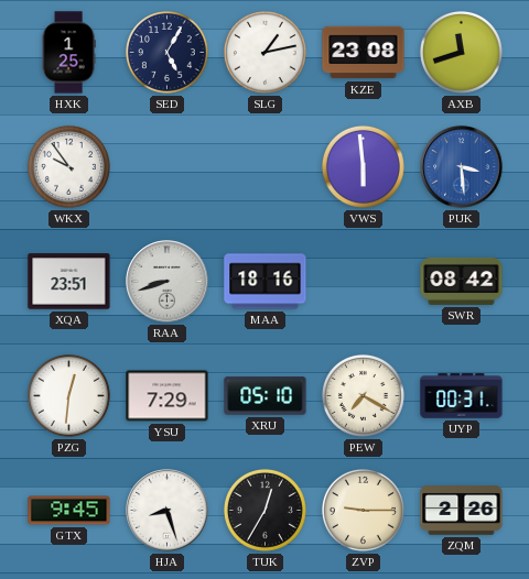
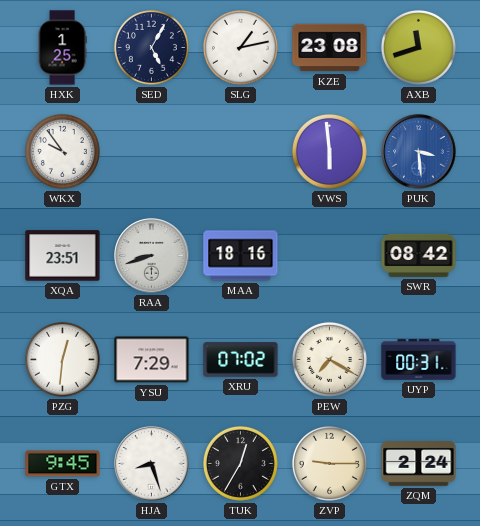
XRU: 05:10 -> 07:02 (241, 360)
ZQM: 2:26 -> 2:24 (419, 464)
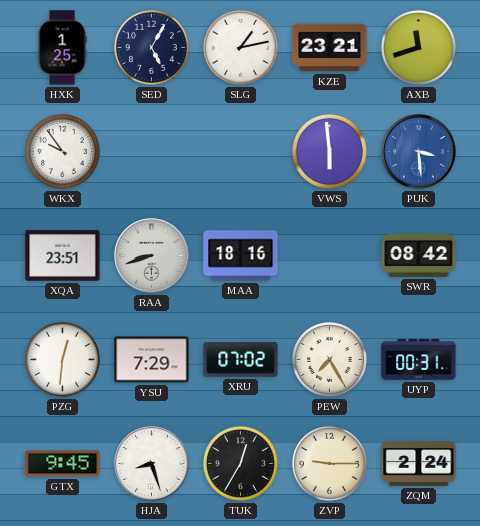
KZE: 23:08 -> 23:21 (330, 48)
PEW: 7:20 -> 7:25 (329, 359)
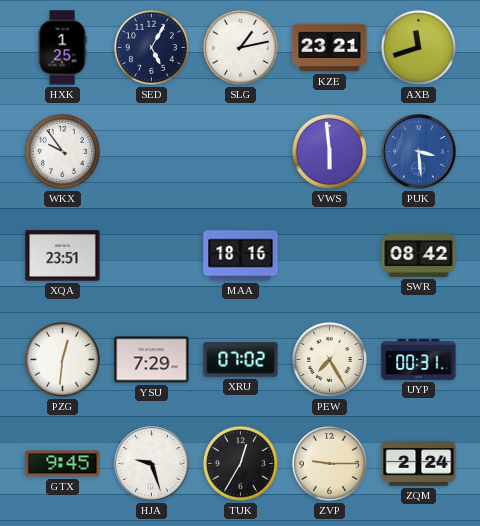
RAA: 8:42 -> none (152, 256)
HJA: 8:27 -> 9:27 (152, 464)
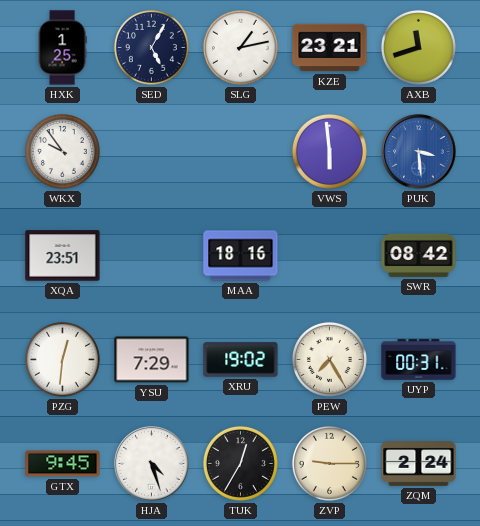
XRU: 07:02 -> 19:02 (241, 360)
HJA: 9:27 -> 4:27 (152, 464)
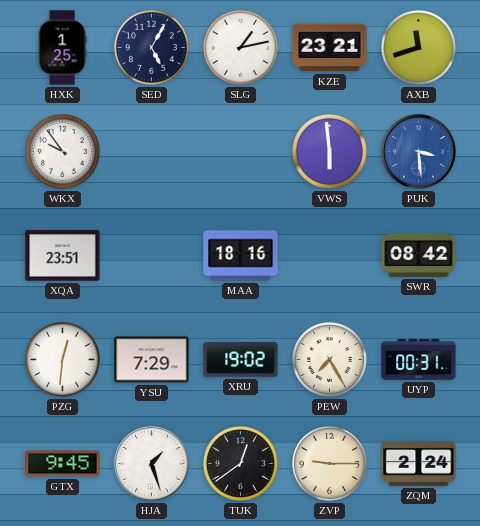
HJA: 4:27 -> 1:27 (152, 464)
TUK: 12:35 -> 12:39 (240, 463)
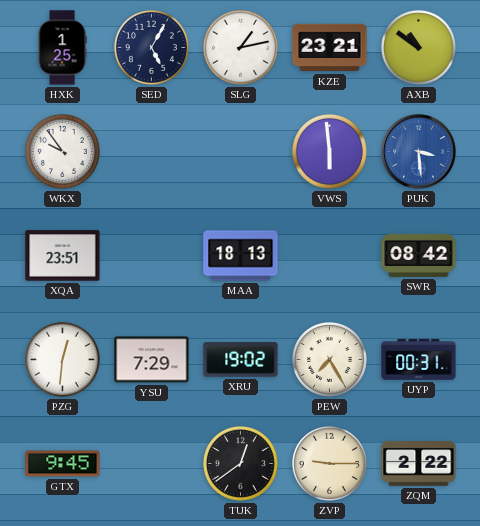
AXB: 11:42 -> 10:51 (418, 47)
MAA: 18:16 -> 18:13 (241, 256)
HJA: 1:27 -> none (152, 464)
ZQM: 2:24 -> 2:22 (419, 464)
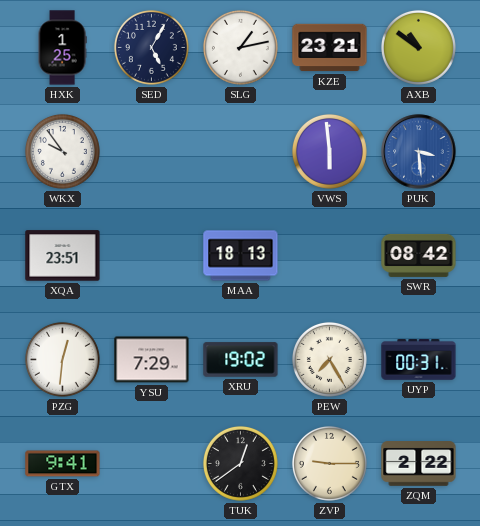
GTX: 9:45 -> 9:41 (63, 464)
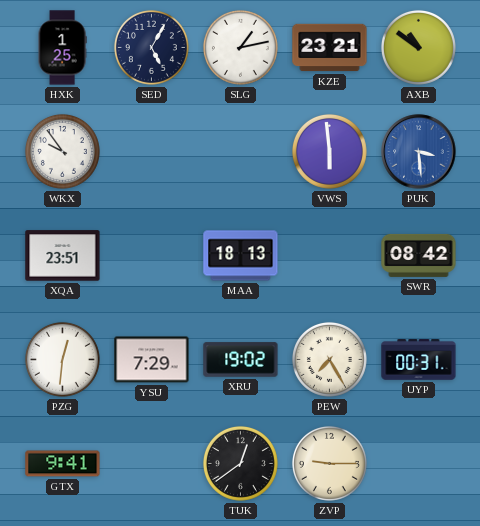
ZQM: 2:22 -> none (419, 464)
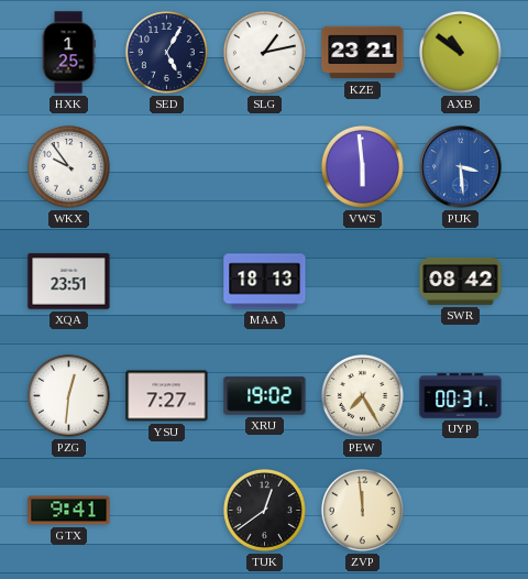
YSU: 7:29 -> 7:27 (167, 396)
ZVP: 9:15 -> 11:59 (362, 510)
